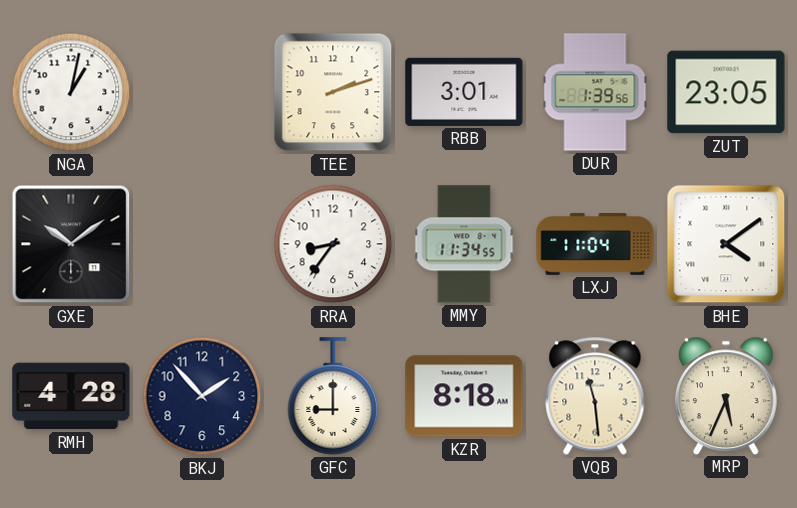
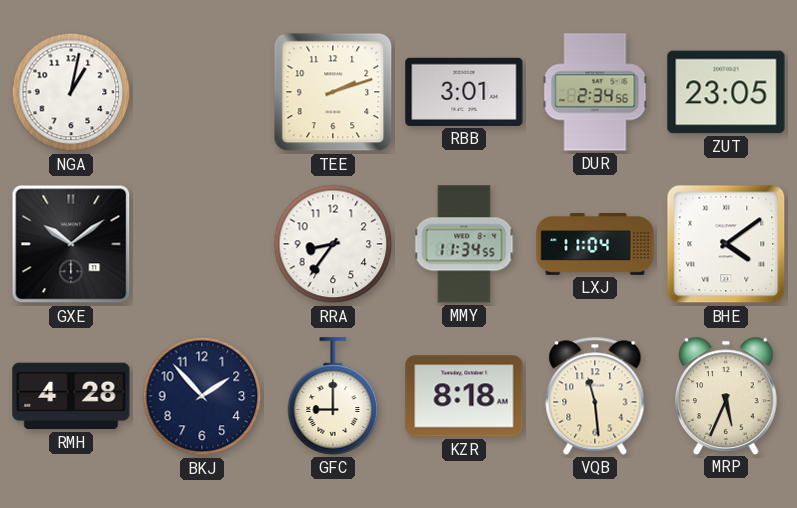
DUR: 1:39 -> 2:34 (595, 92)
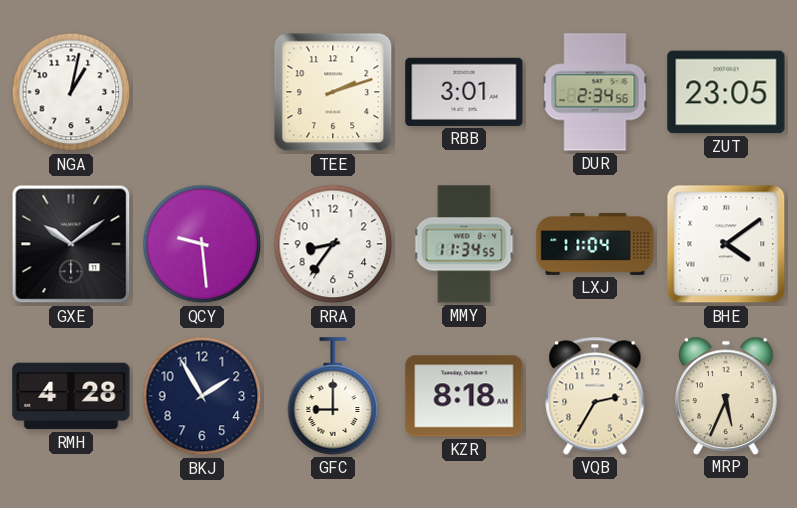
QCY: none -> 9:29 (202, 244)
BKJ: 1:53 -> 1:55 (202, 396)
VQB: 11:29 -> 2:35 (595, 396)
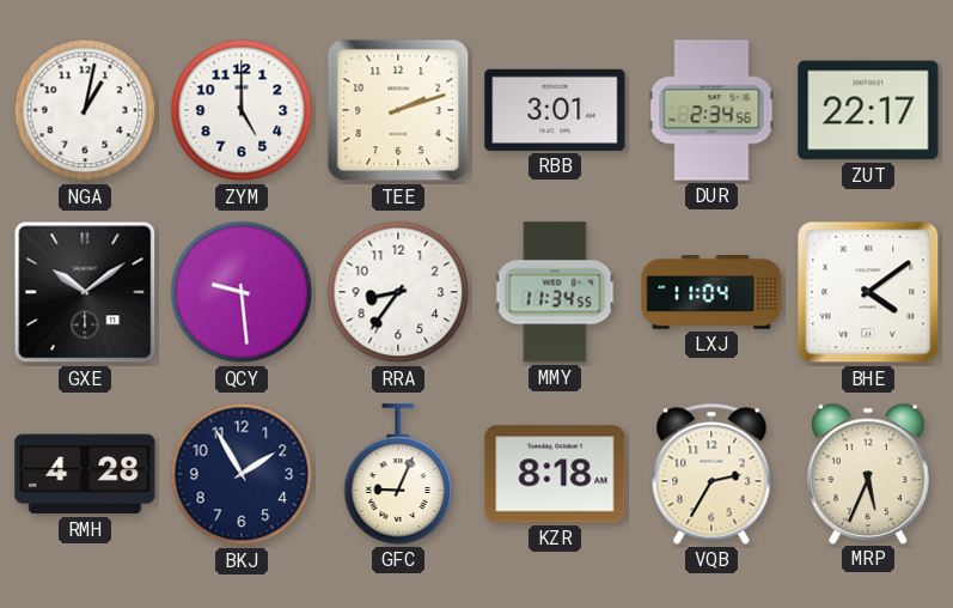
ZYM: none -> 5:00 (242, 110)
ZUT: 23:05 -> 22:17 (868, 110)
GFC: 9:00 -> 9:04 (398, 474)
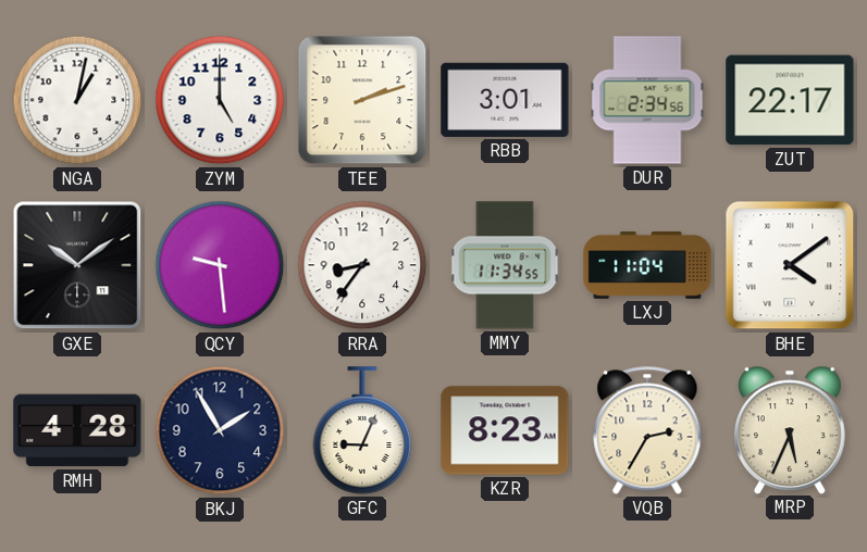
KZR: 8:18 -> 8:23 (505, 430)
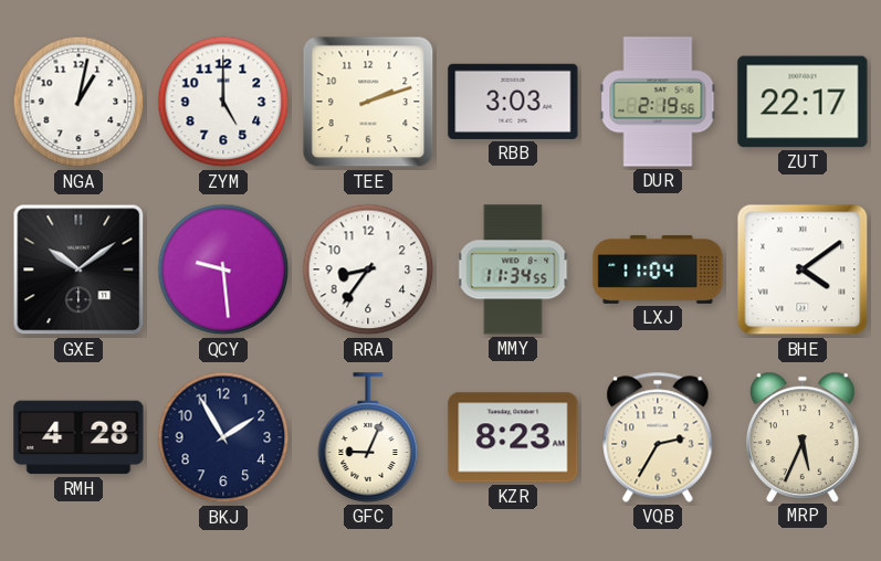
RBB: 3:01 -> 3:03 (513, 102)
DUR: 2:34 -> 2:19 (658, 102)
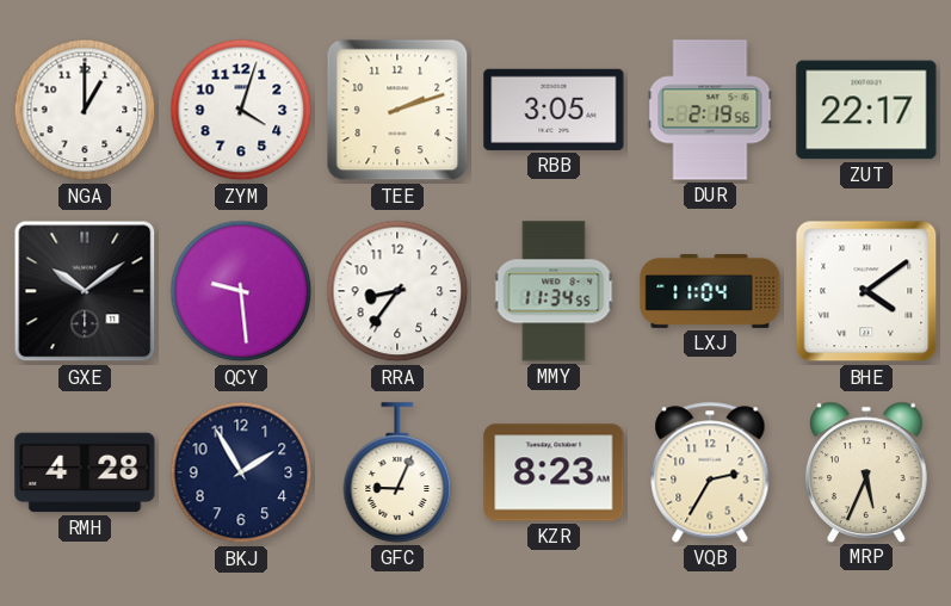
NGA: 1:02 -> 1:00 (85, 110)
ZYM: 5:00 -> 4:03 (241, 110)
RBB: 3:03 -> 3:05 (554, 110)
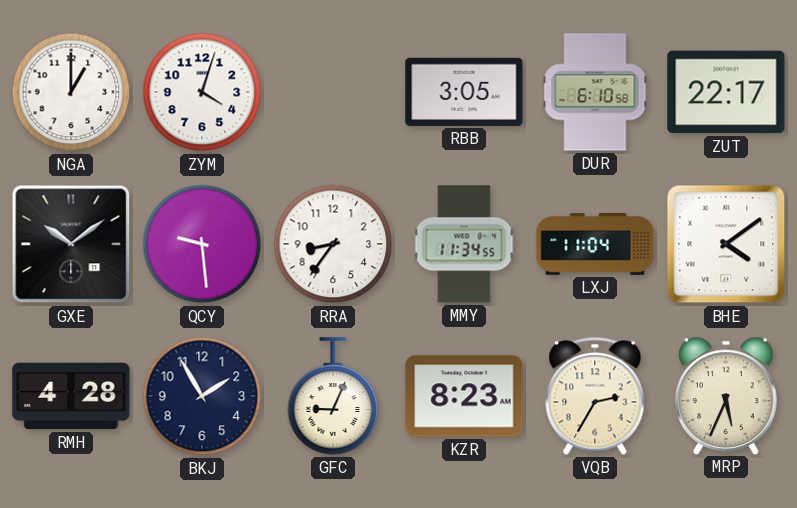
TEE: 2:12 -> none (397, 110)
DUR: 2:19 -> 6:10 (595, 92)
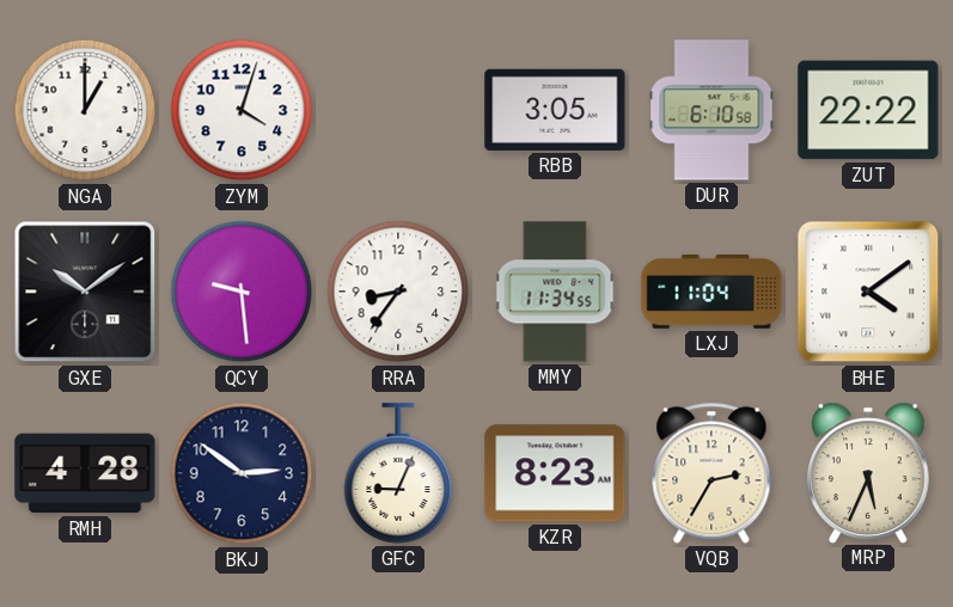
ZUT: 22:17 -> 22:22 (868, 110)
BKJ: 1:55 -> 2:51 (242, 473)
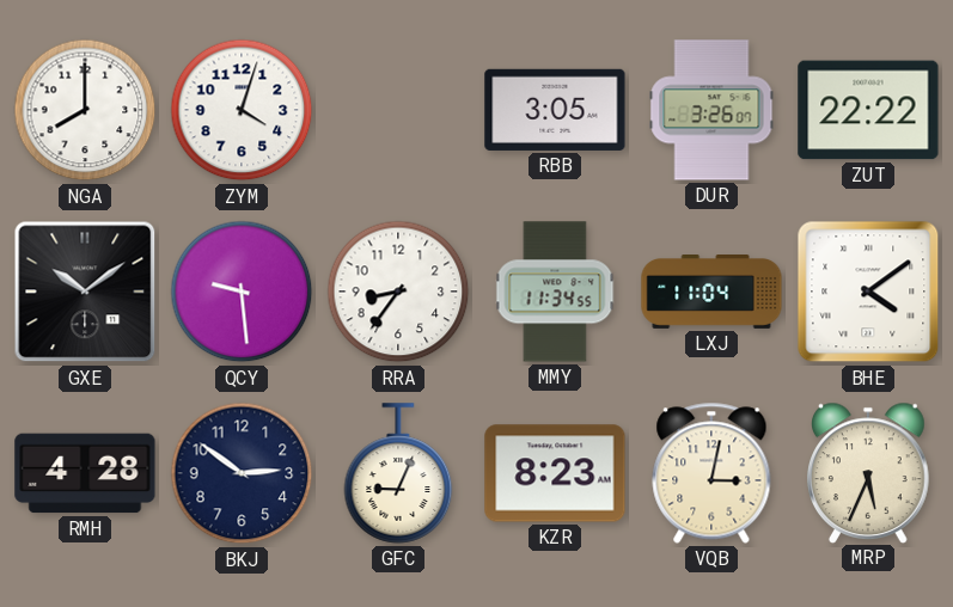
NGA: 1:00 -> 8:00 (85, 110)
DUR: 6:10 -> 3:26 (711, 110)
VQB: 2:35 -> 3:02 (711, 473)
